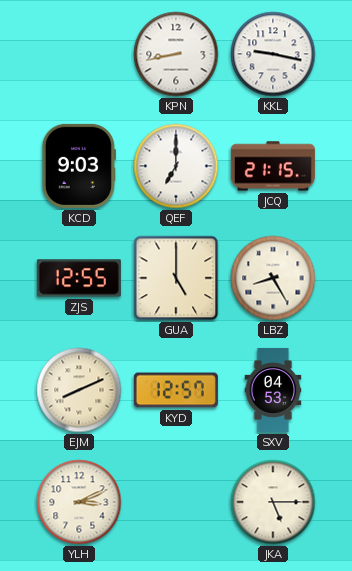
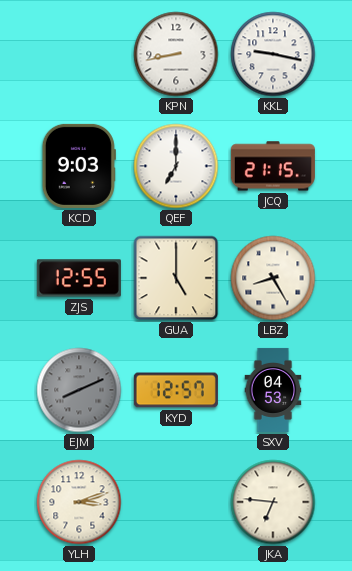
EJM dial: cream -> grey (79, 390)
YLH: 3:11 -> 3:12 (79, 502)
JKA: 5:15 -> 6:46 (273, 502)
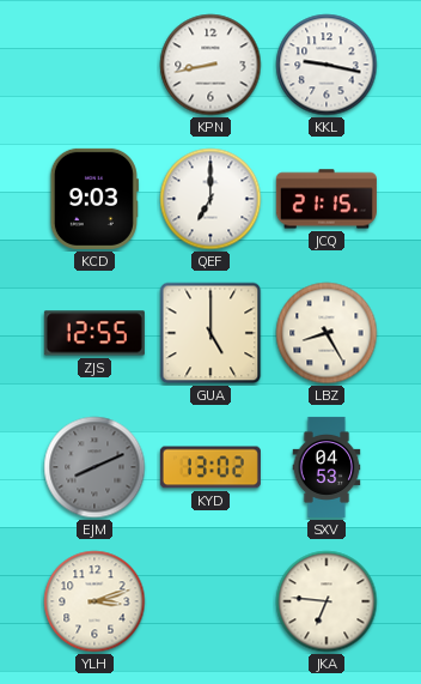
KYD: 12:57 -> 13:02 (210, 467)
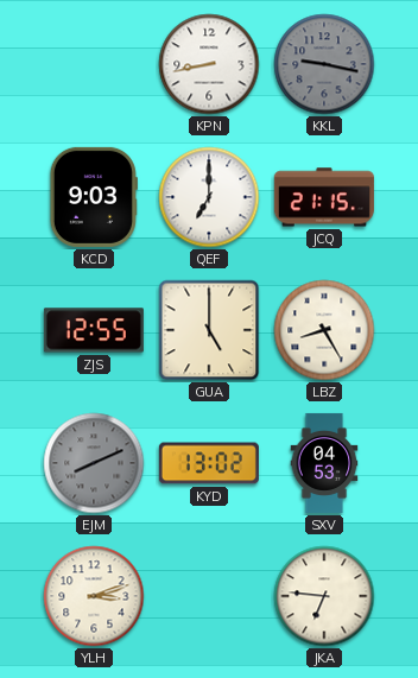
KKL dial: white -> grey (324, 64)
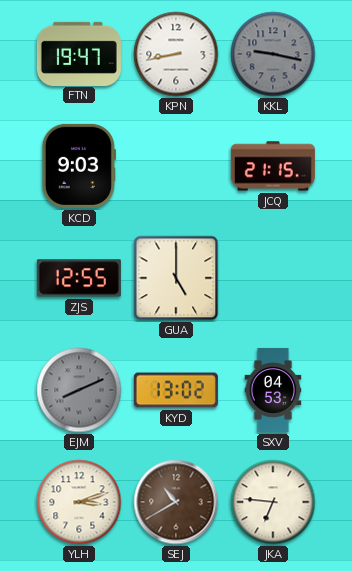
FTN: none -> 19:47 (79, 53)
QEF: 7:00 -> none (209, 197)
LBZ: 8:25 -> none (324, 330)
SEJ: none -> 10:40 (176, 502)
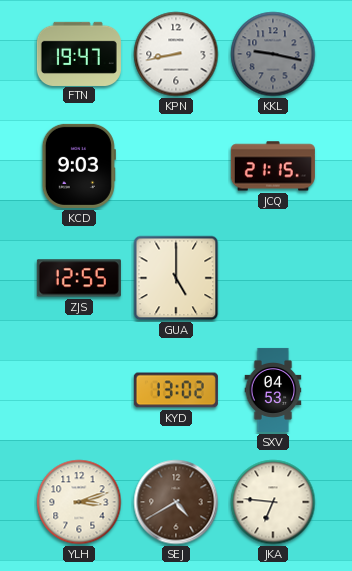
EJM: 8:11 -> none (79, 390)
SEJ: 10:40 -> 4:40 (176, 502)
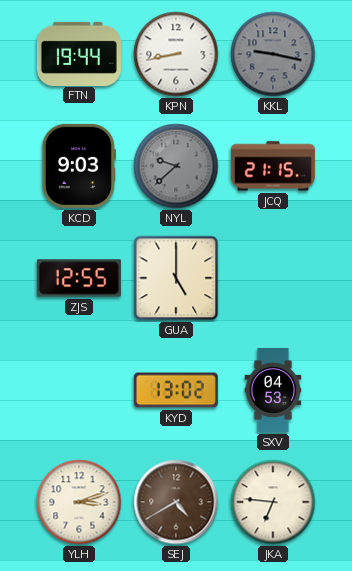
FTN: 19:47 -> 19:44 (79, 53)
NYL: none -> 9:38 (176, 166)
